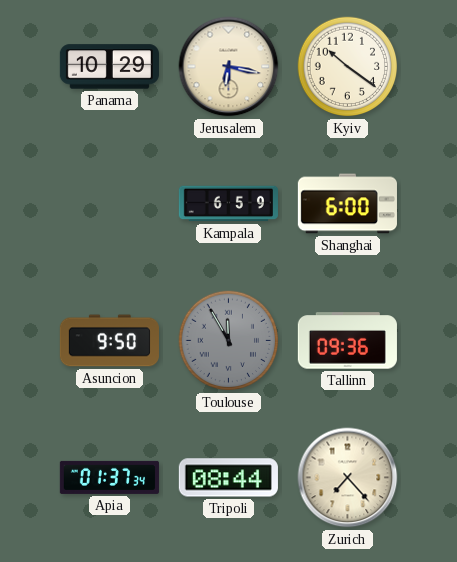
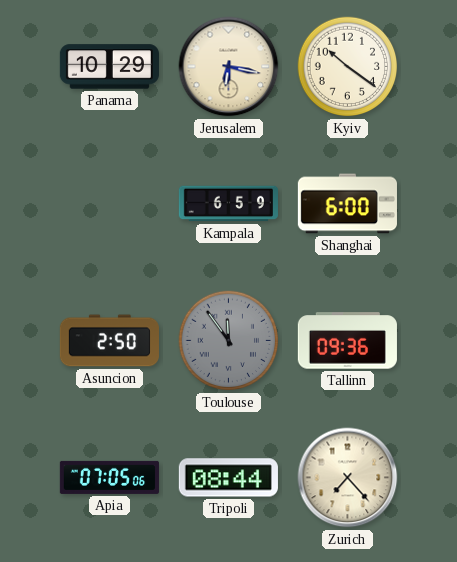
Asuncion: 9:50 -> 2:50 (109, 341)
Toulouse: 11:55 -> 11:54 (229, 341)
Apia: 01:37 -> 07:05 (109, 477)
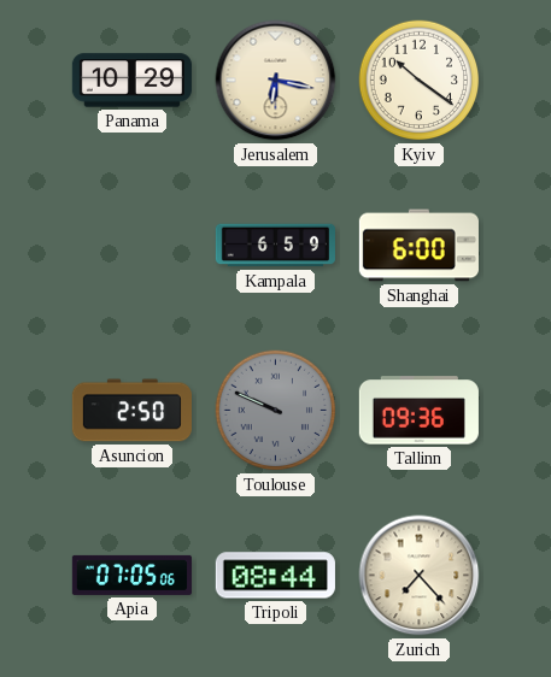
Toulouse: 11:54 -> 9:49 (276, 411)
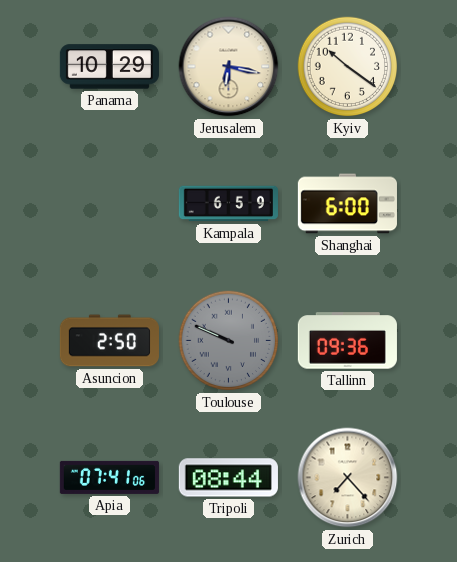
Apia: 07:05 -> 07:41 (109, 477)
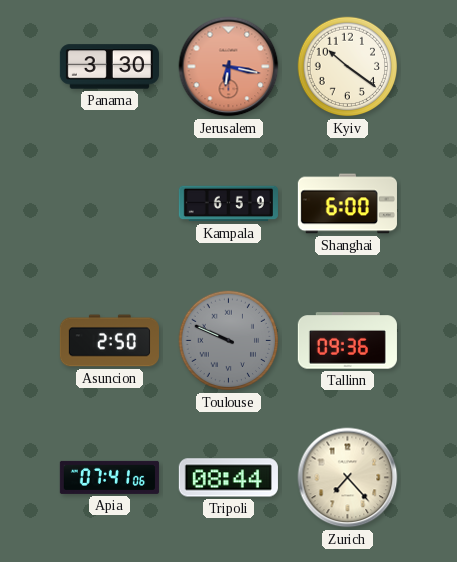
Panama: 10:29 -> 3:30 (109, 67)
Jerusalem dial: cream -> salmon (229, 67)
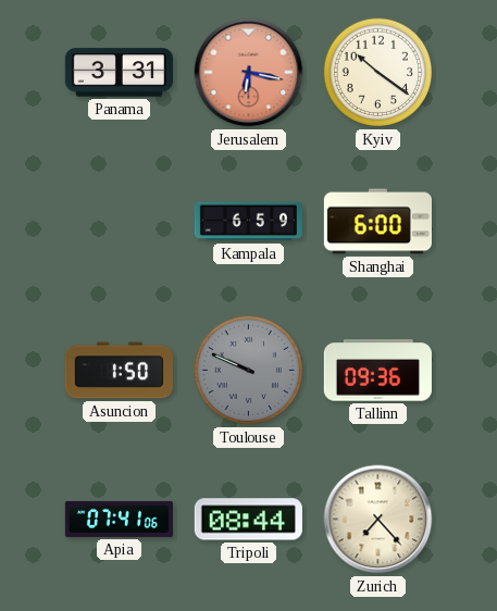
Panama: 3:30 -> 3:31 (119, 73)
Asuncion: 2:50 -> 1:50 (119, 371)
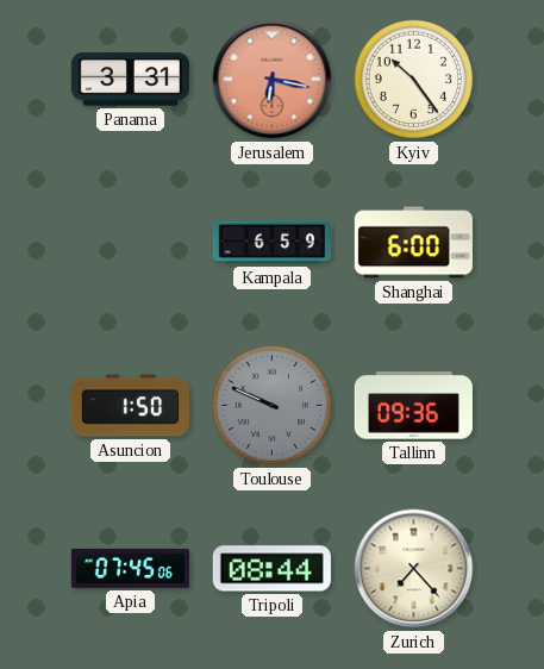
Kyiv: 10:21 -> 10:24 (414, 80)
Apia: 07:41 -> 07:45 (130, 568)
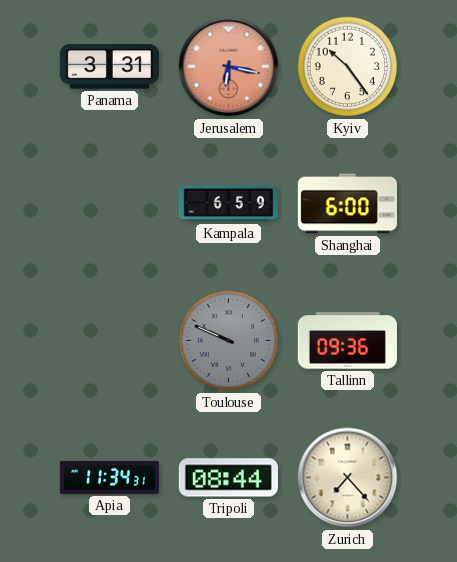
Asuncion: 1:50 -> none (130, 406)
Apia: 07:45 -> 11:34 (109, 477)
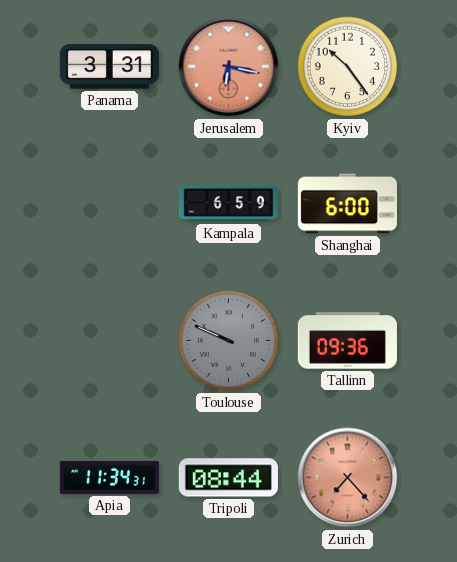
Zurich dial: cream -> salmon (348, 478)
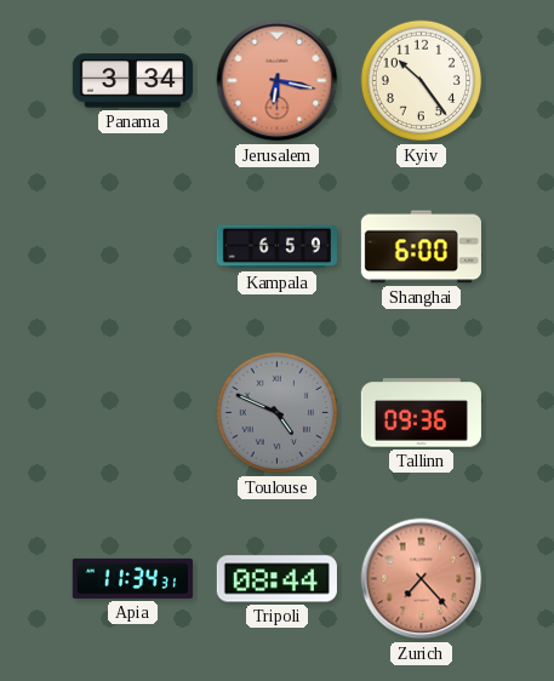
Panama: 3:31 -> 3:34 (132, 81)
Toulouse: 9:49 -> 4:49 (278, 413)
